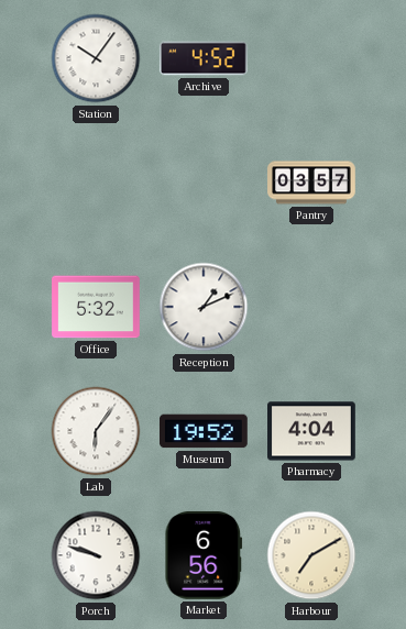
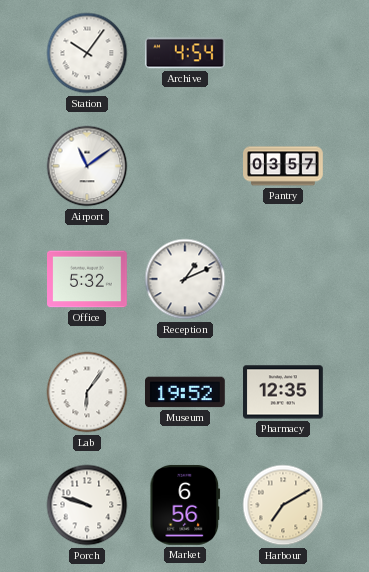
Archive: 4:52 -> 4:54 (185, 53)
Airport: none -> 11:09 (87, 166)
Pharmacy: 4:04 -> 12:35 (284, 392)
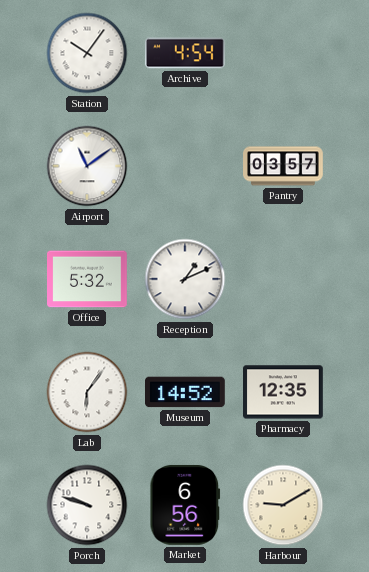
Museum: 19:52 -> 14:52 (186, 392)
Harbour: 7:10 -> 9:10 (283, 505)
